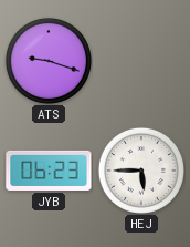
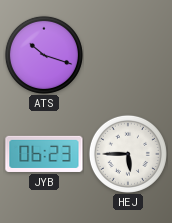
ATS: 9:18 -> 10:18 (44, 55)
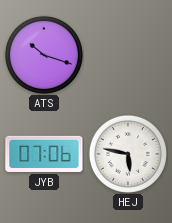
JYB: 06:23 -> 07:06 (44, 154)
HEJ: 5:45 -> 5:47 (128, 154)
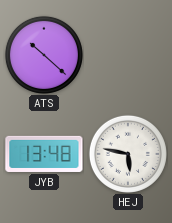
ATS: 10:18 -> 10:22 (44, 55)
JYB: 07:06 -> 13:48 (44, 154)
